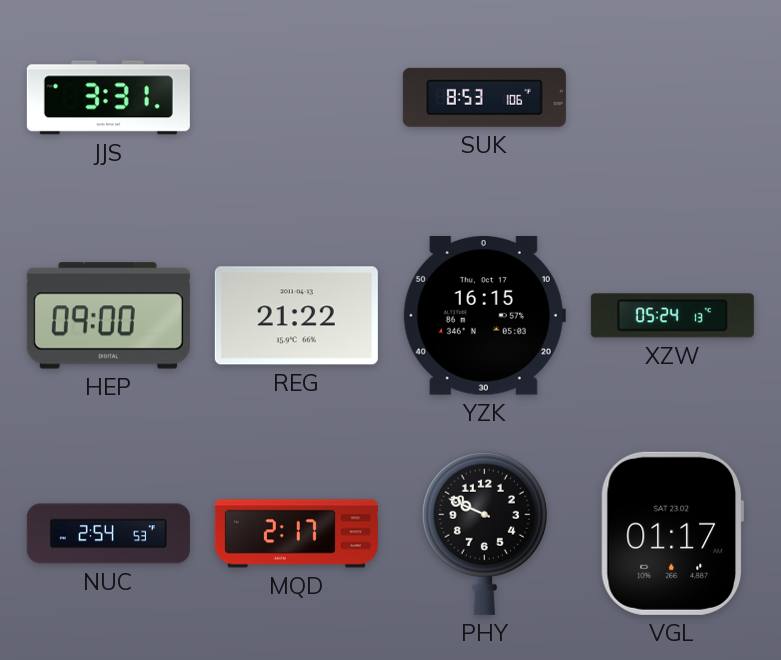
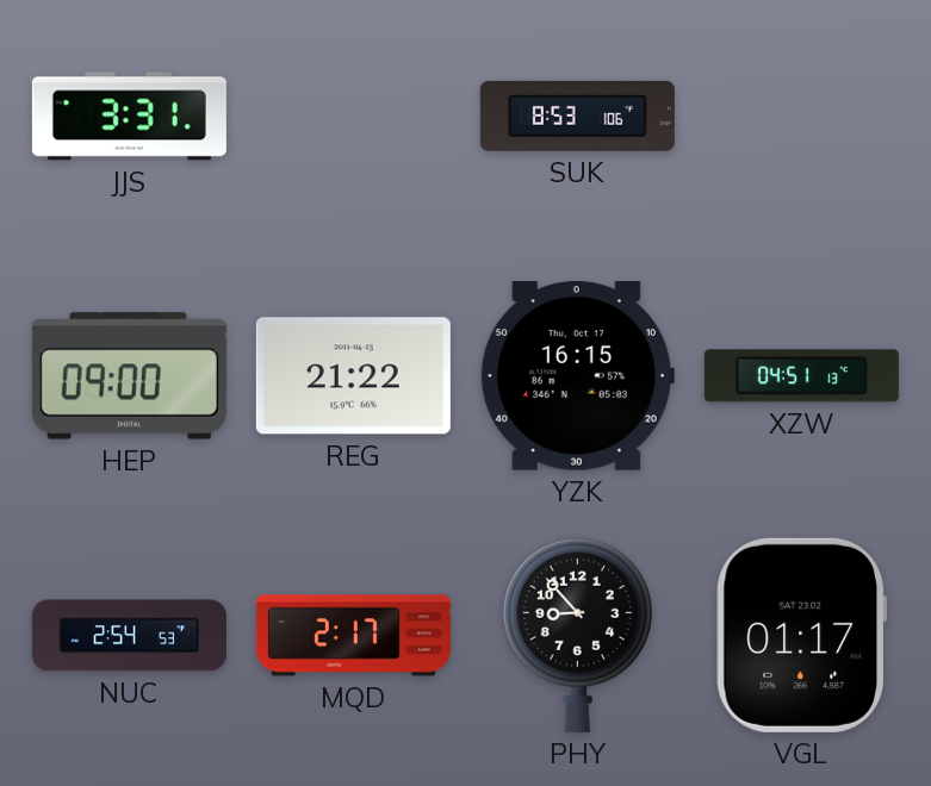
XZW: 05:24 -> 04:51 (801, 376)
PHY: 9:49 -> 8:53 (577, 635)
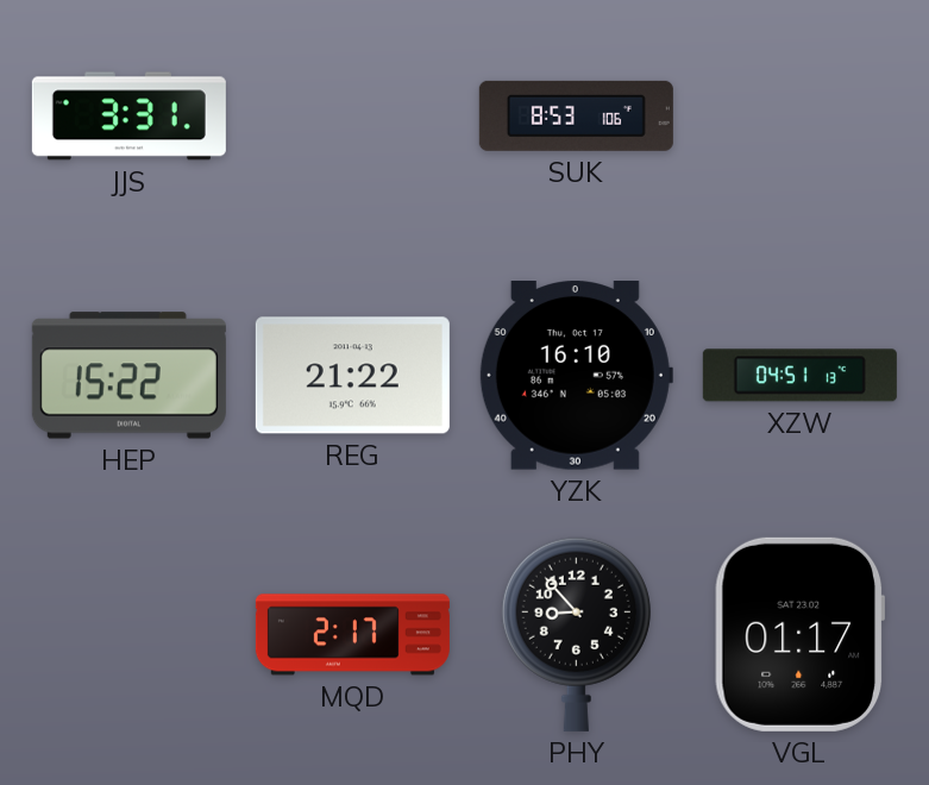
HEP: 09:00 -> 15:22 (128, 376)
YZK: 16:15 -> 16:10 (576, 376)
NUC: 2:54 -> none (129, 636)
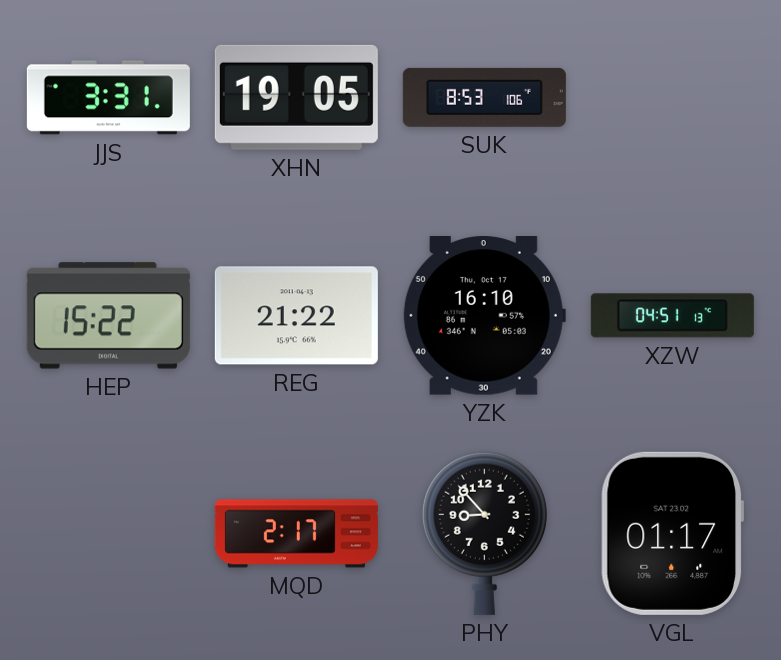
XHN: none -> 19:05 (296, 97)
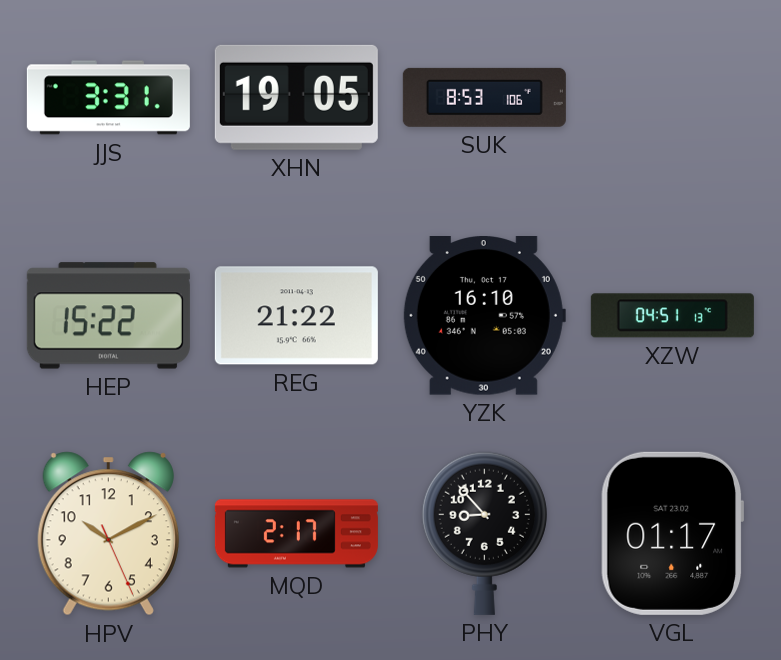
HPV: none -> 10:10 (108, 534)
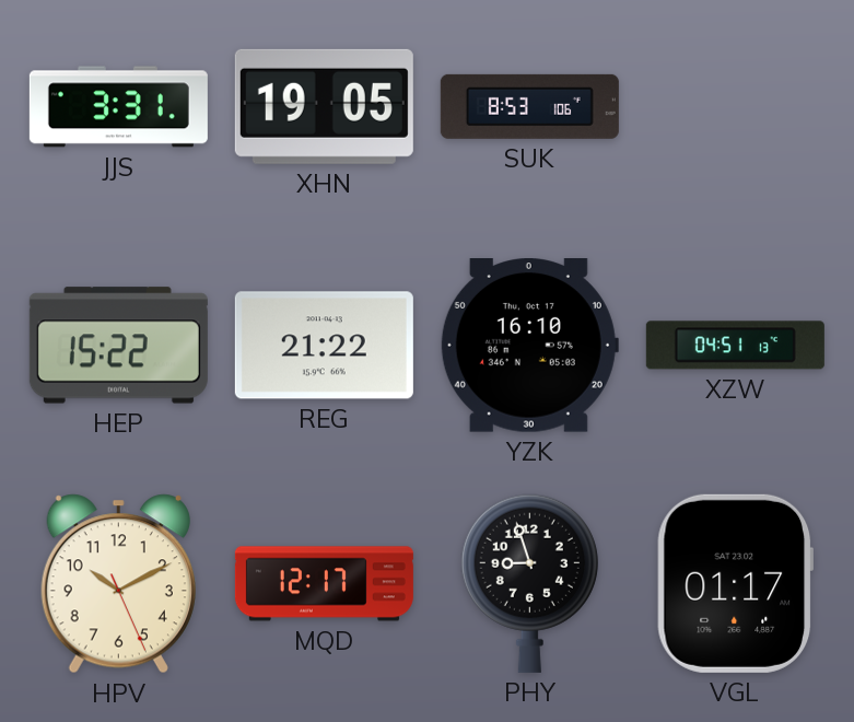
MQD: 2:17 -> 12:17 (324, 584)
PHY: 8:53 -> 8:57 (529, 583)
